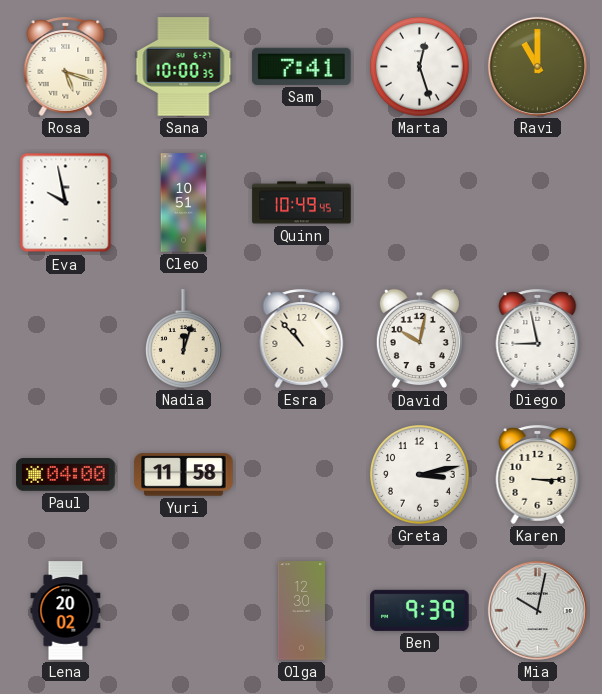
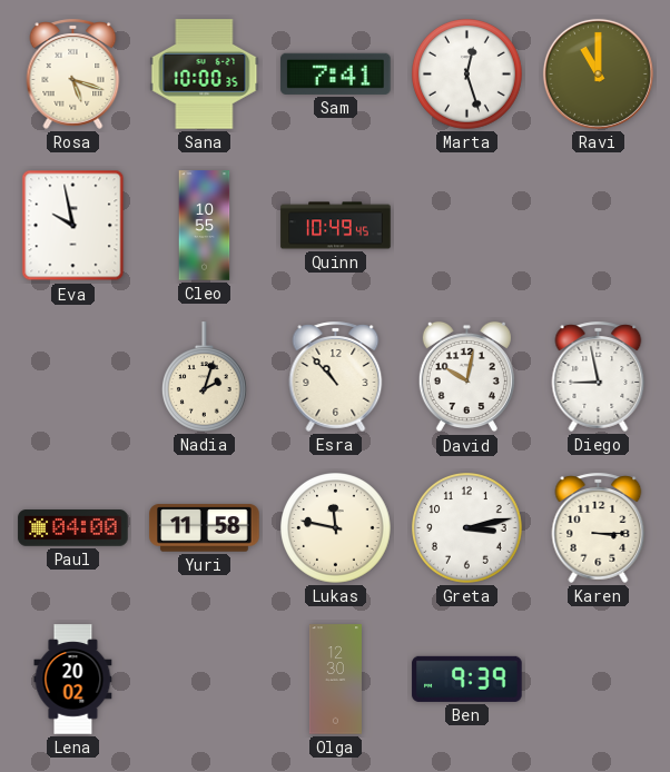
Cleo: 10:51 -> 10:55 (205, 226)
Nadia: 12:03 -> 2:03 (204, 377)
Lukas: none -> 11:47 (336, 528)
Mia: 10:02 -> none (537, 610)
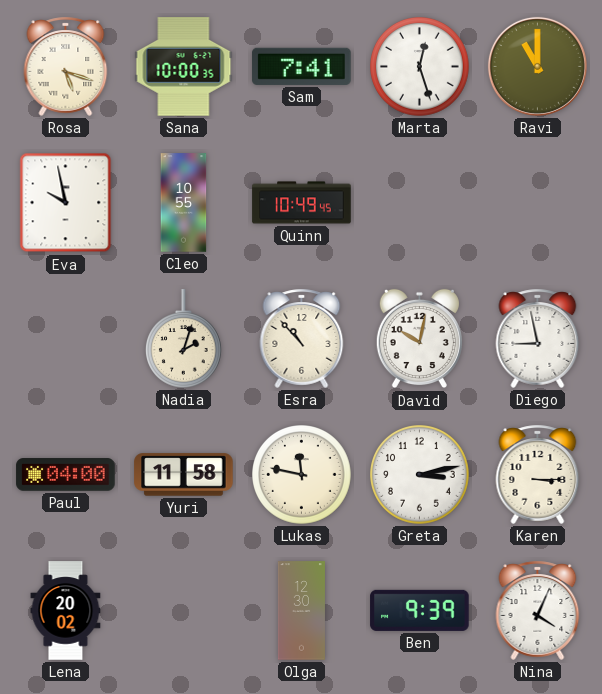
Nina: none -> 4:04 (538, 610)
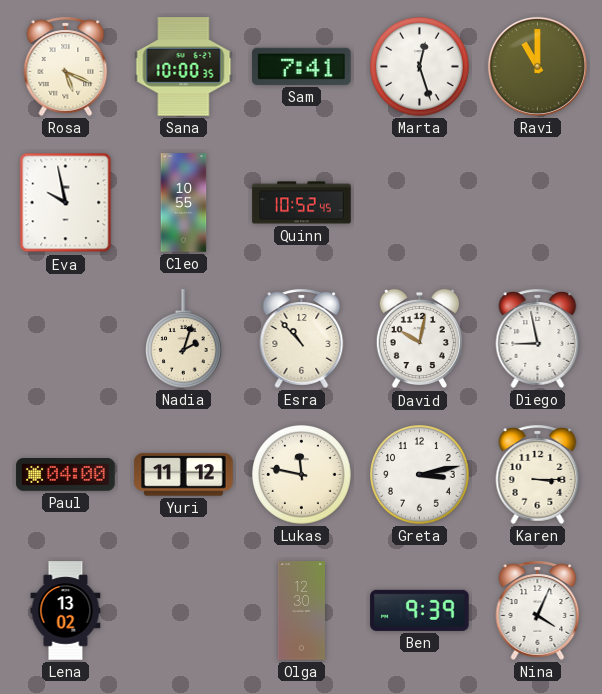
Rosa: 5:18 -> 5:19 (66, 66)
Quinn: 10:49 -> 10:52 (302, 203)
Yuri: 11:58 -> 11:12 (184, 475)
Lena: 20:02 -> 13:02 (66, 611)
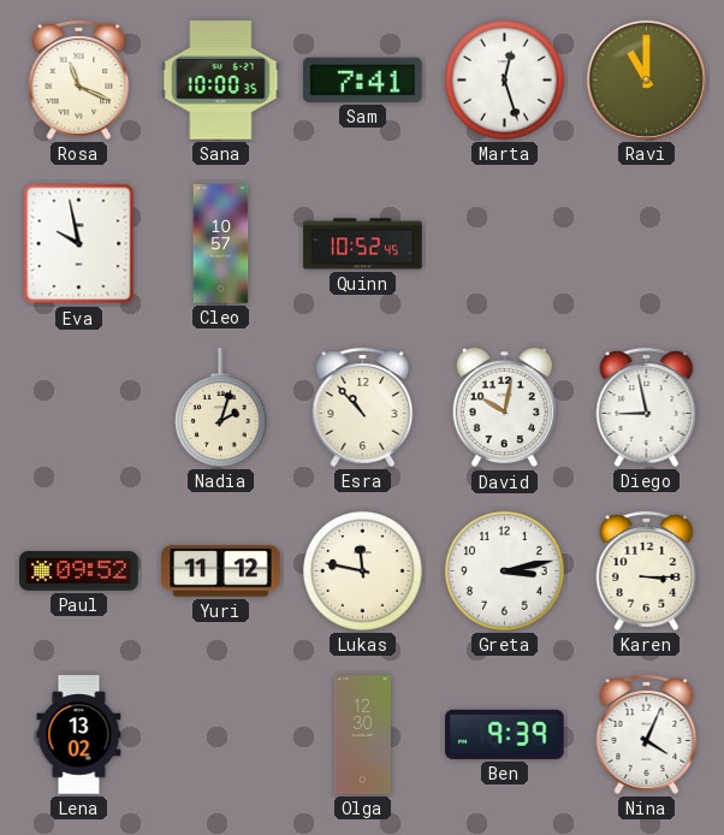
Rosa: 5:19 -> 11:19 (79, 79)
Cleo: 10:55 -> 10:57 (221, 244)
Paul: 04:00 -> 09:52 (79, 572)
